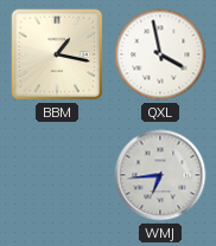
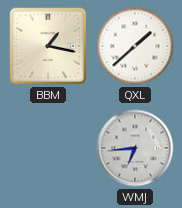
QXL: 3:58 -> 1:38 (135, 46)
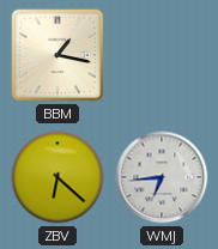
QXL: 1:38 -> none (135, 46)
ZBV: none -> 6:22 (57, 177)
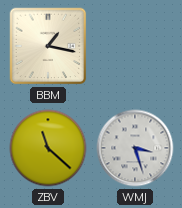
ZBV: 6:22 -> 11:22 (48, 148)
WMJ: 6:44 -> 3:27 (135, 148)
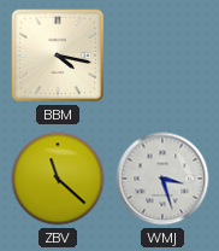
BBM: 1:17 -> 4:17 (58, 56)
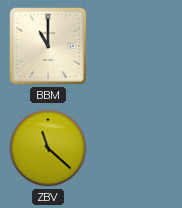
BBM: 4:17 -> 11:00 (48, 46)
WMJ: 3:27 -> none (162, 179)
